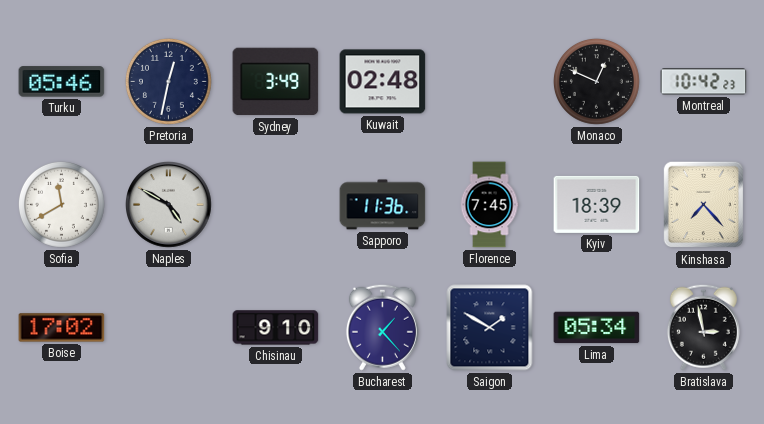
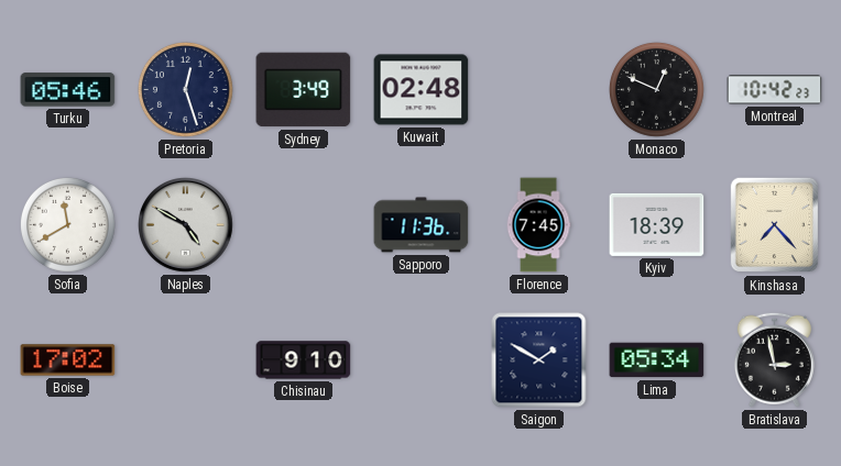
Pretoria: 12:32 -> 12:27 (185, 89)
Bucharest: 1:23 -> none (382, 327)
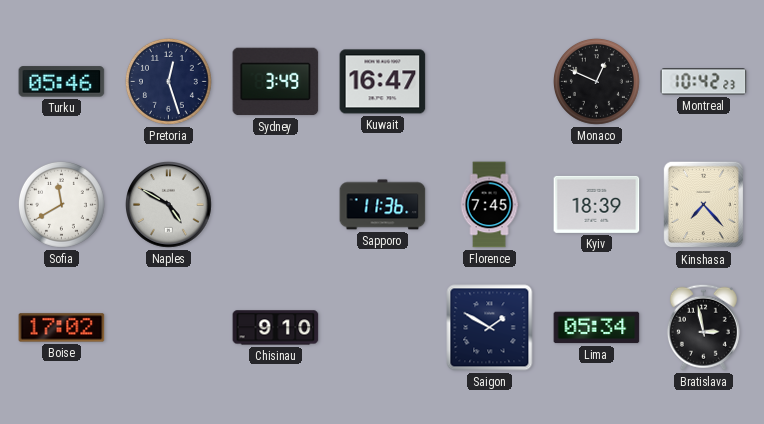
Kuwait: 02:48 -> 16:47 (383, 82)
